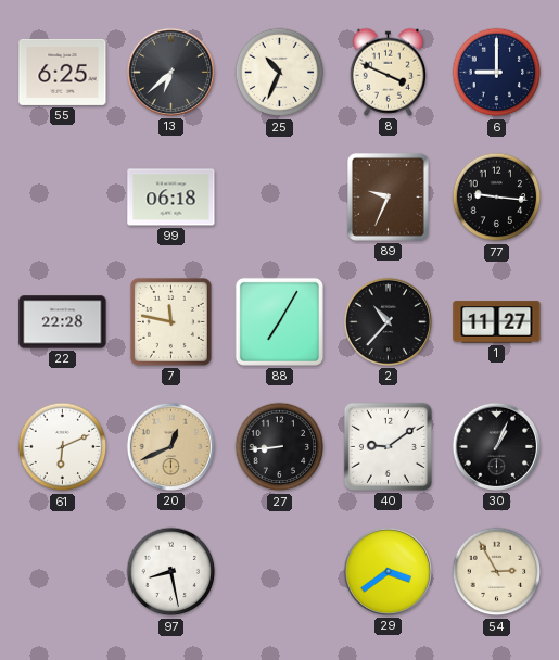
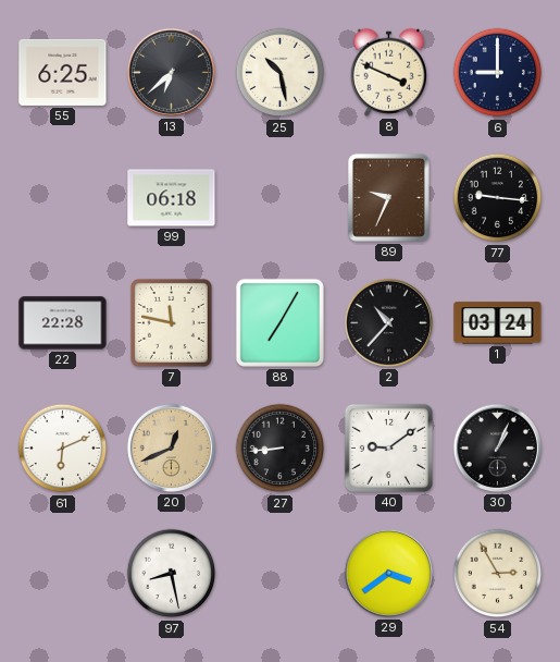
25: 10:34 -> 10:28 (281, 73)
1: 11:27 -> 03:24 (498, 323)
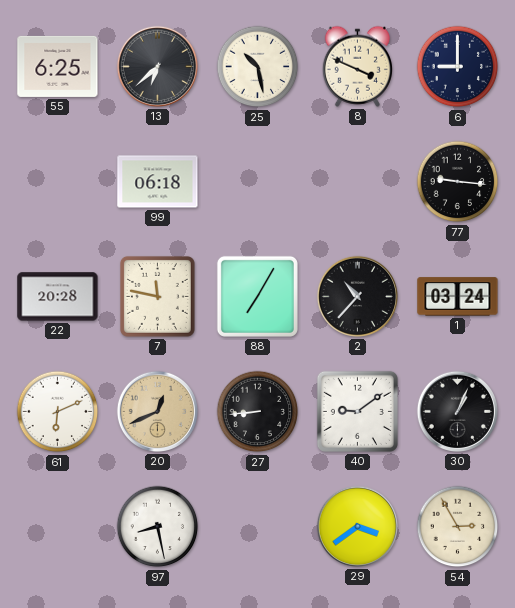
89: 9:34 -> none (388, 198)
22: 22:28 -> 20:28 (58, 297)
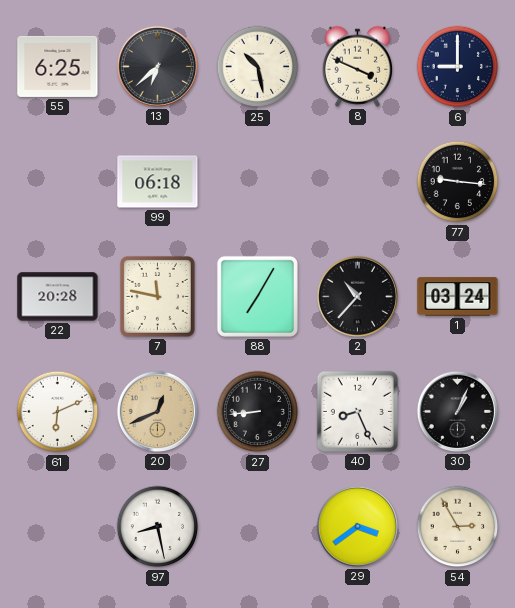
40: 9:09 -> 8:26 (357, 411)
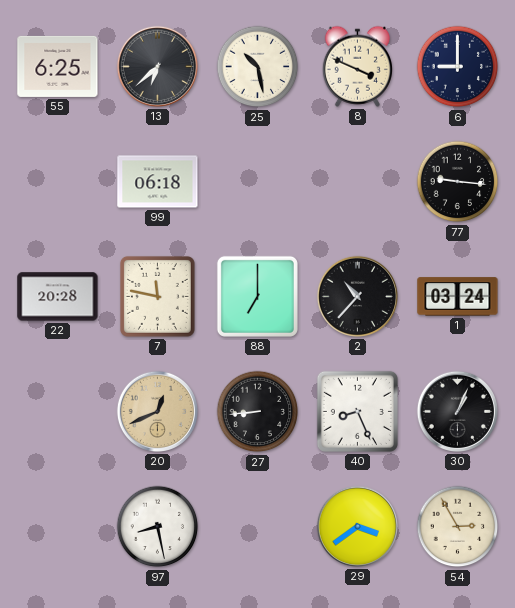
88: 7:05 -> 7:00 (257, 296)
61: 6:11 -> none (58, 412)
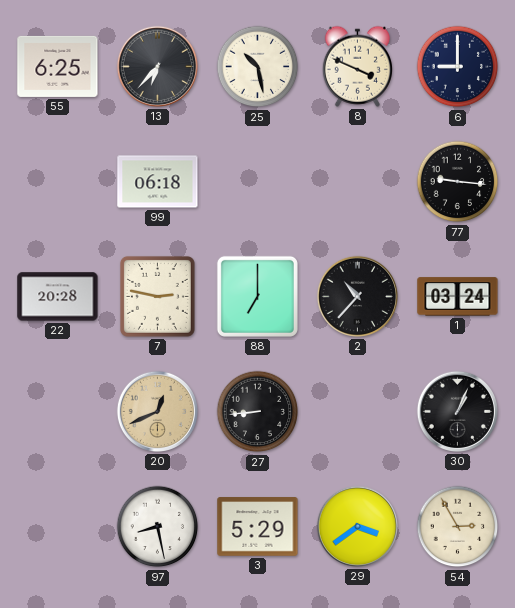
13: 6:38 -> 6:37 (157, 66)
7: 11:47 -> 2:47 (157, 296)
40: 8:26 -> none (357, 411)
3: none -> 5:29 (258, 527)
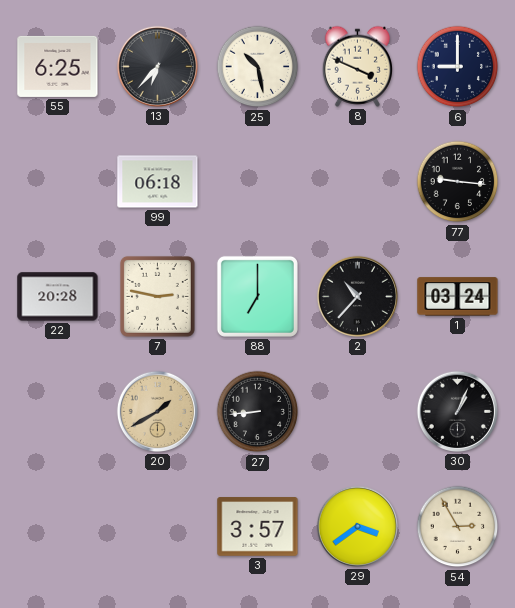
20: 12:41 -> 1:40 (157, 411)
97: 8:28 -> none (158, 527)
3: 5:29 -> 3:57 (258, 527)
